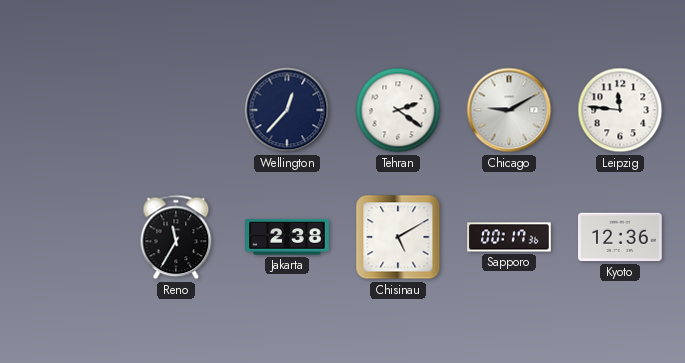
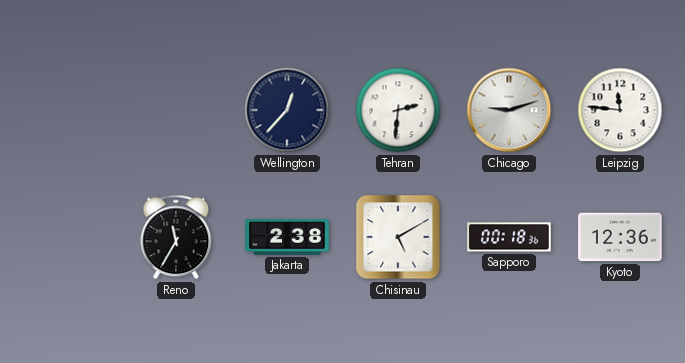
Tehran: 2:21 -> 2:31 (398, 110)
Chicago: 9:10 -> 9:12 (509, 110)
Sapporo: 00:17 -> 00:18 (509, 237)
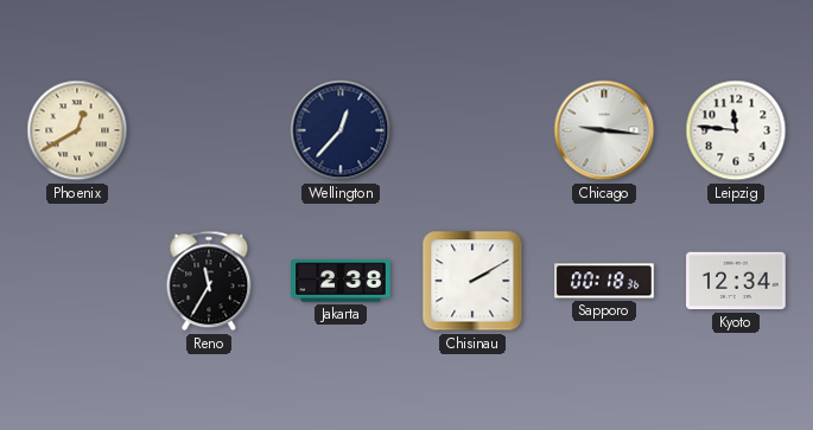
Phoenix: none -> 12:40 (77, 130)
Tehran: 2:31 -> none (398, 110)
Chicago: 9:12 -> 9:16 (604, 130)
Chisinau: 5:10 -> 2:10 (472, 281)
Kyoto: 12:36 -> 12:34 (736, 281)
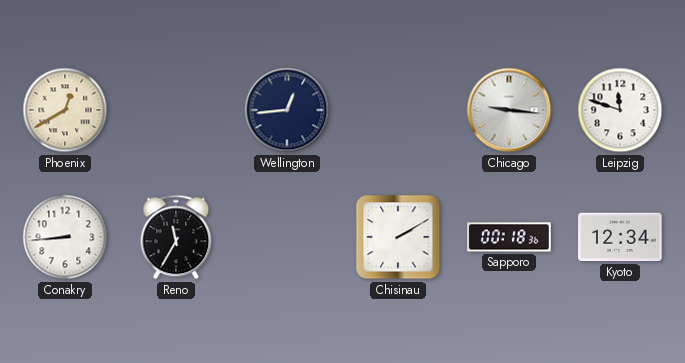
Wellington: 12:37 -> 12:44 (287, 110)
Leipzig: 11:46 -> 11:48 (620, 110)
Conakry: none -> 8:44 (65, 237)
Jakarta: 2:38 -> none (341, 281)
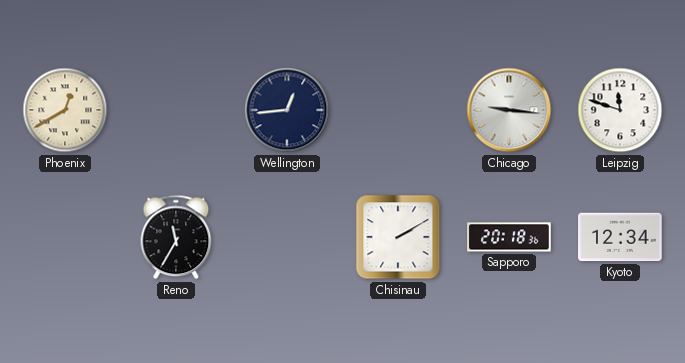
Conakry: 8:44 -> none (65, 237)
Sapporo: 00:18 -> 20:18 (509, 237)
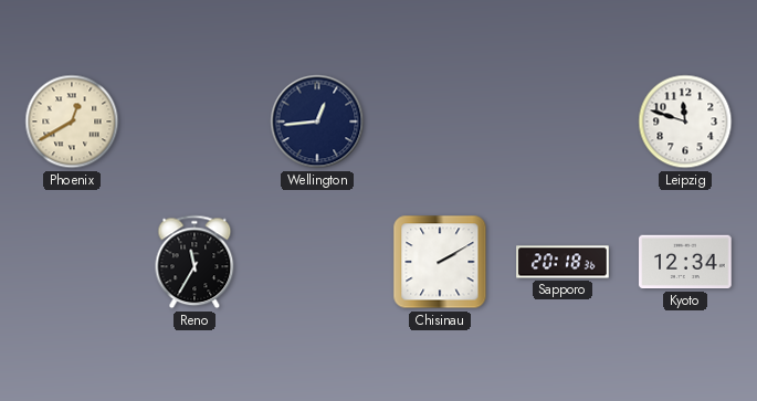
Chicago: 9:16 -> none (509, 110)
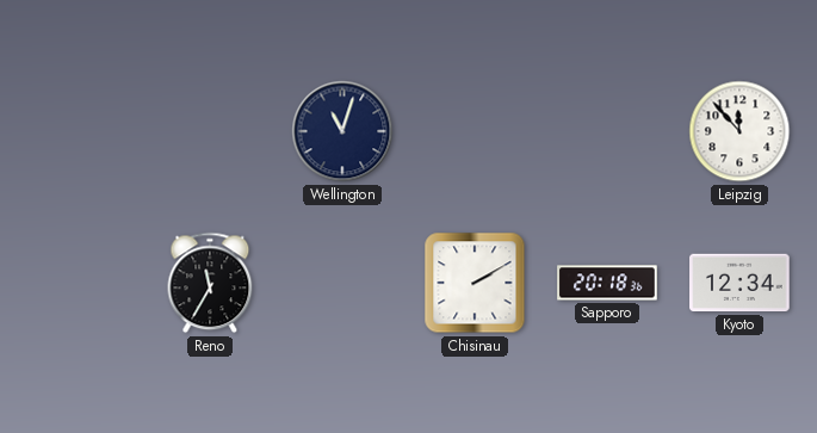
Phoenix: 12:40 -> none (72, 122)
Wellington: 12:44 -> 11:03 (342, 131)
Leipzig: 11:48 -> 11:53 (739, 131)
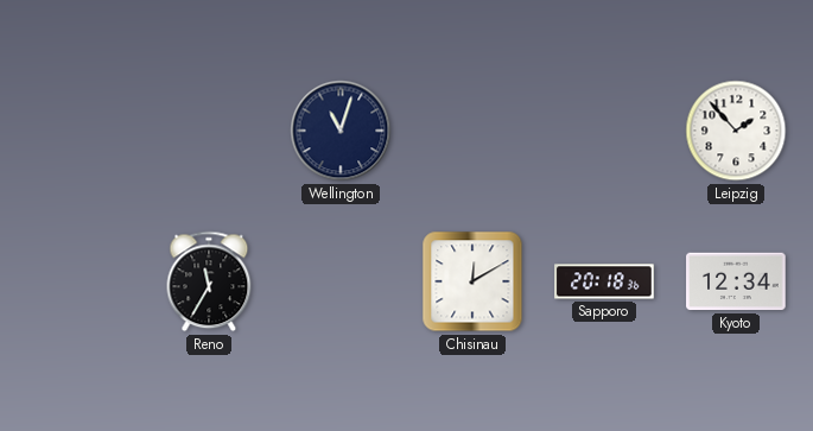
Leipzig: 11:53 -> 1:53 (736, 131)
Chisinau: 2:10 -> 12:10 (472, 281)
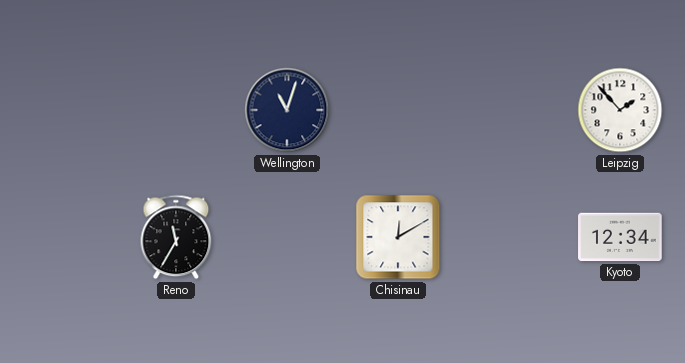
Sapporo: 20:18 -> none (604, 281)
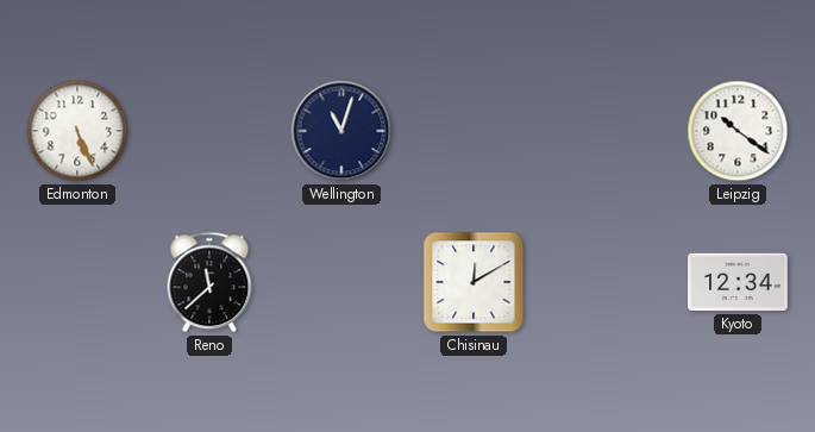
Edmonton: none -> 5:26 (77, 131)
Leipzig: 1:53 -> 10:21 (738, 131)
Reno: 11:35 -> 11:38 (209, 282)
